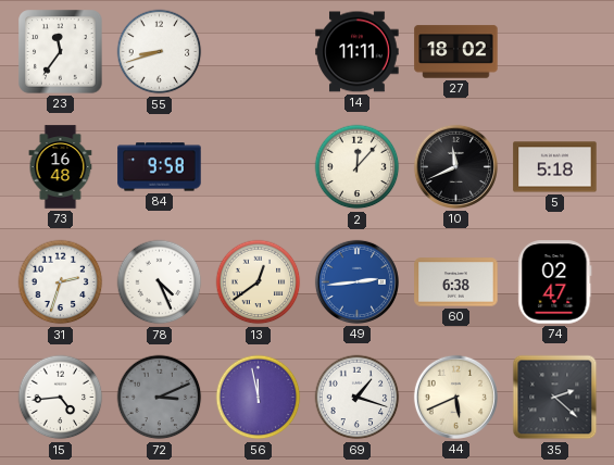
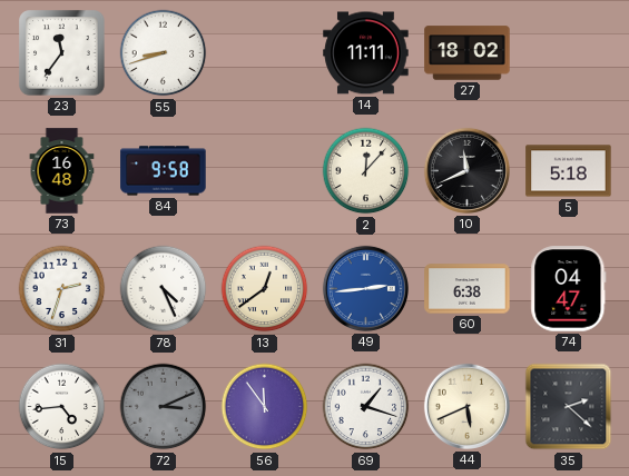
74: 02:47 -> 04:47 (569, 289)
56: 11:58 -> 11:54 (265, 407)
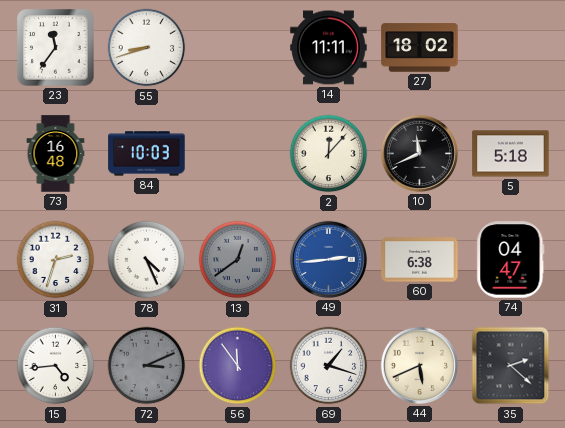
84: 9:58 -> 10:03 (147, 154)
13 dial: cream -> grey (238, 260)
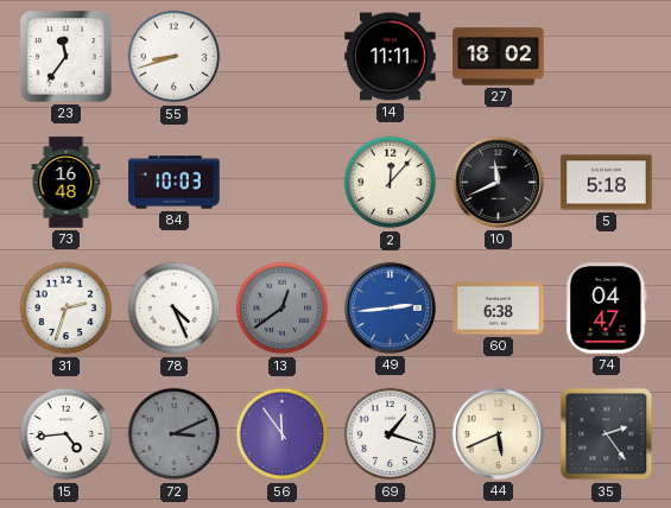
35: 2:22 -> 2:24 (607, 434)
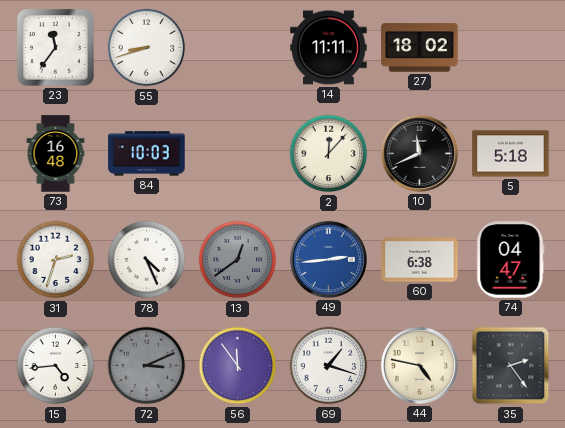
44: 5:41 -> 4:47 (419, 365)
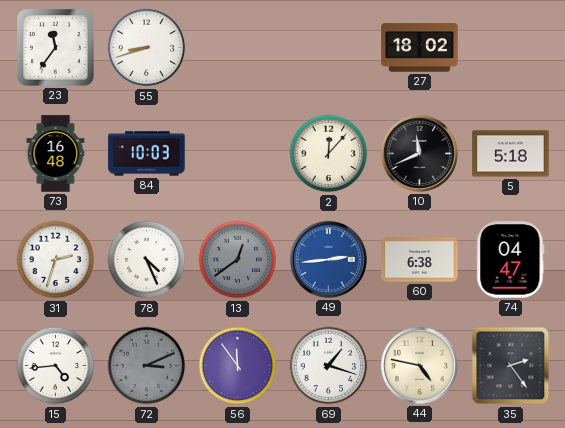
14: 11:11 -> none (329, 48)
